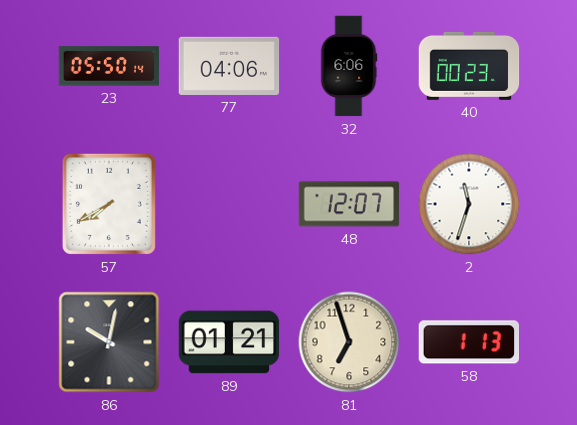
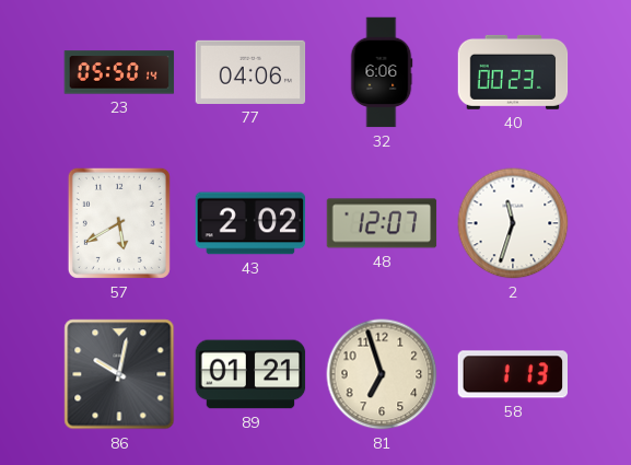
57: 7:40 -> 5:40 (119, 223)
43: none -> 2:02 (250, 223)
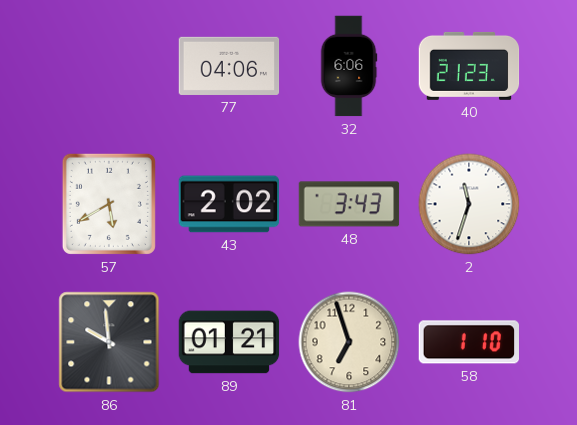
23: 05:50 -> none (119, 72)
40: 00:23 -> 21:23 (469, 66)
48: 12:07 -> 3:43 (349, 204)
86: 10:02 -> 9:59 (109, 342)
58: 1:13 -> 1:10 (469, 342)
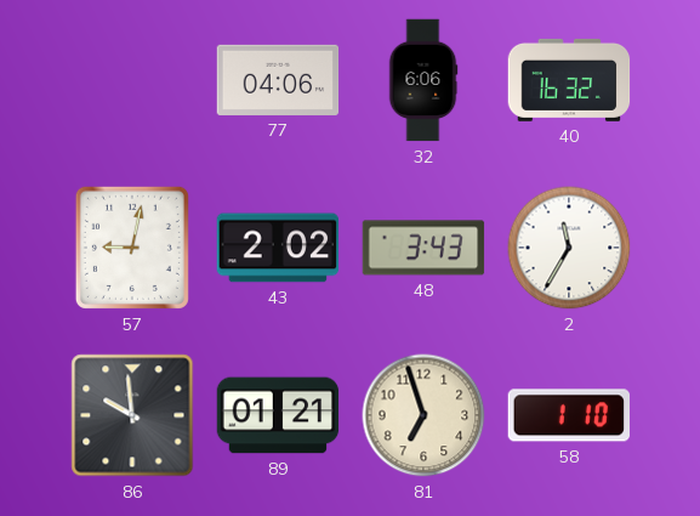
40: 21:23 -> 16:32 (569, 80)
57: 5:40 -> 9:02 (132, 248)
2: 11:33 -> 11:35 (569, 248)
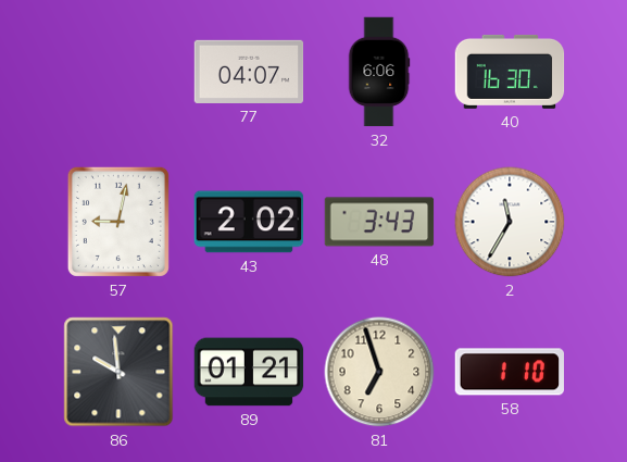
77: 04:06 -> 04:07 (249, 72)
40: 16:32 -> 16:30 (510, 72)
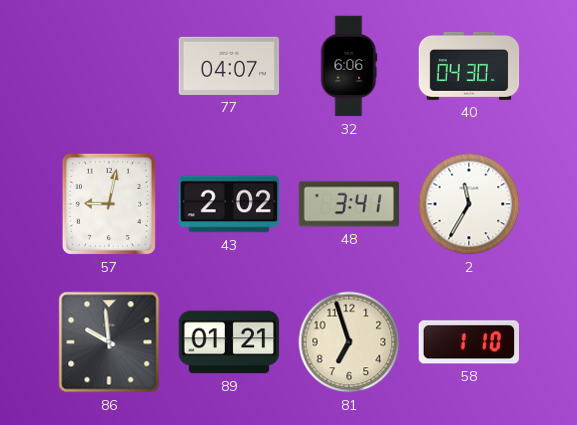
40: 16:30 -> 04:30 (469, 66)
48: 3:43 -> 3:41 (349, 204)
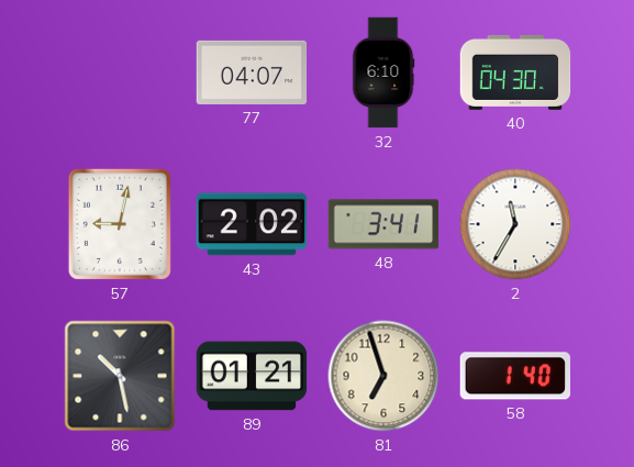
32: 6:06 -> 6:10 (383, 73)
86: 9:59 -> 10:28 (120, 376)
58: 1:10 -> 1:40 (515, 376)
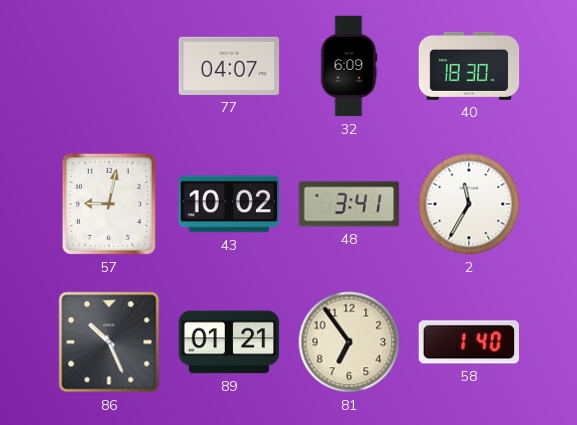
32: 6:10 -> 6:09 (349, 66)
40: 04:30 -> 18:30 (469, 66)
43: 2:02 -> 10:02 (229, 204)
86: 10:28 -> 10:26 (109, 342)
81: 6:57 -> 6:54 (349, 342)
